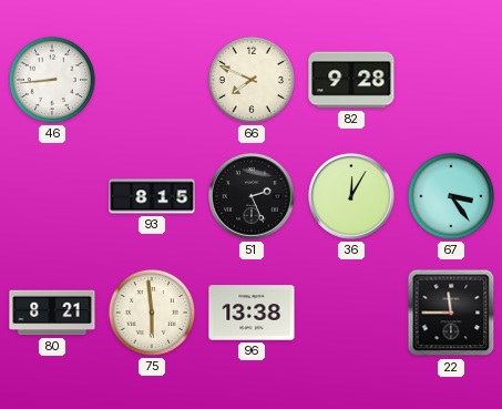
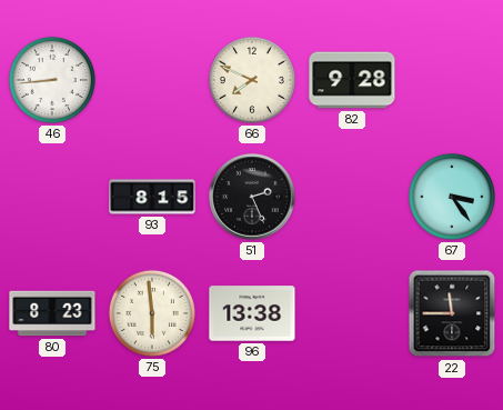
36: 12:05 -> none (351, 196)
80: 8:21 -> 8:23 (52, 313)
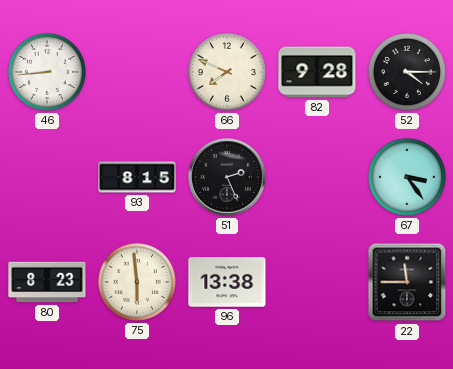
52: none -> 4:15 (407, 72)
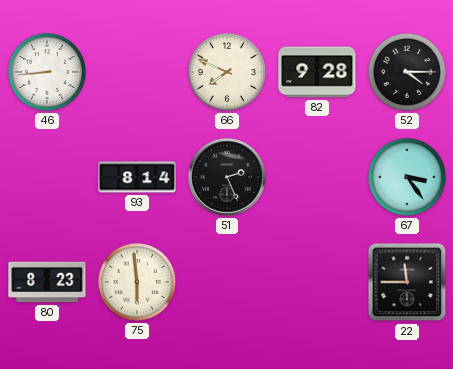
93: 8:15 -> 8:14 (137, 177)
96: 13:38 -> none (227, 282)
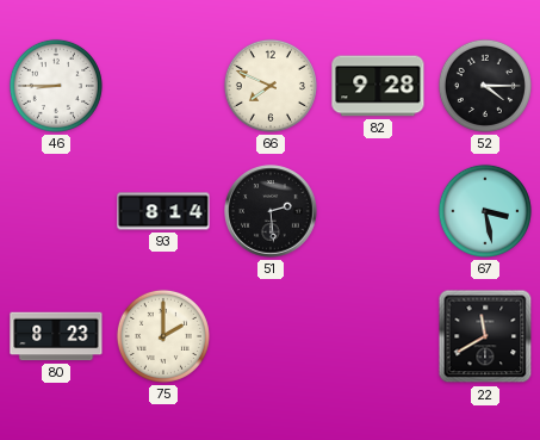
46: 8:44 -> 8:45 (56, 86)
51: 2:26 -> 2:29 (271, 211)
67: 3:24 -> 3:28 (485, 211)
75: 5:59 -> 2:00 (163, 336)
22: 11:45 -> 11:40 (485, 336)
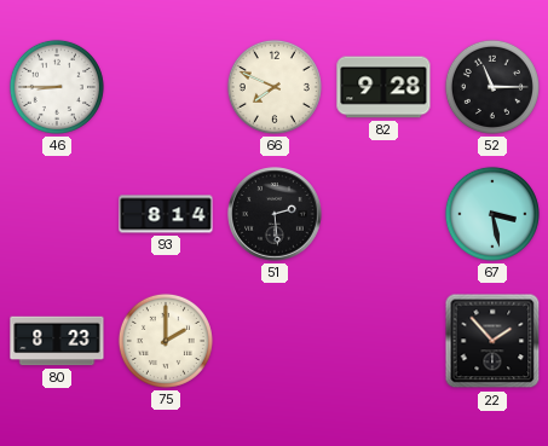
52: 4:15 -> 11:15 (492, 87)
22: 11:40 -> 1:53 (492, 341)
